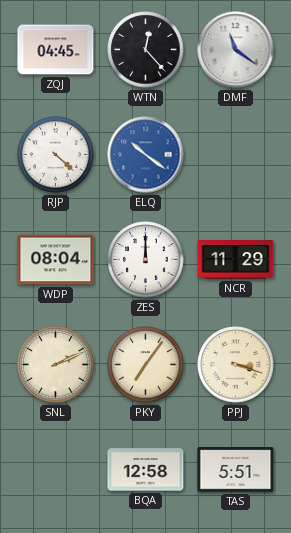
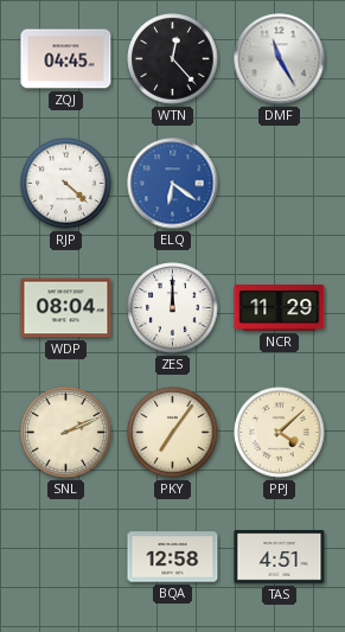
DMF: 11:21 -> 11:25 (280, 59)
ELQ: 10:21 -> 6:21 (173, 184)
PPJ: 3:18 -> 4:08 (280, 433)
TAS: 5:51 -> 4:51 (280, 557)
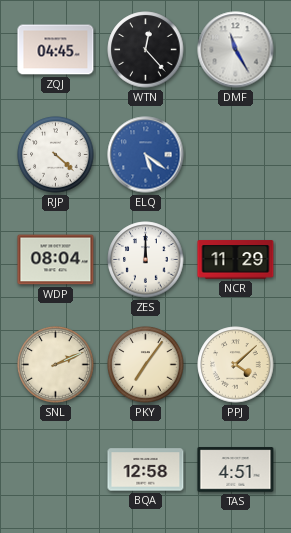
ELQ: 6:21 -> 5:21 (146, 155)
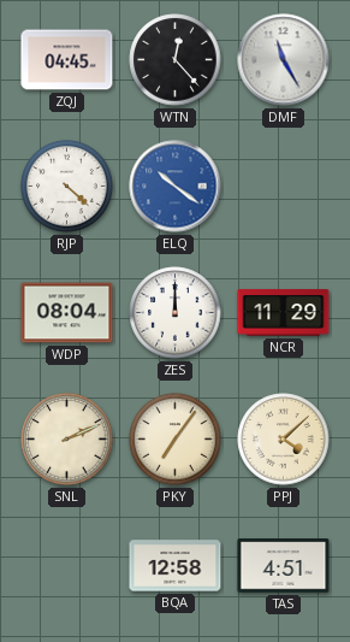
ELQ: 5:21 -> 10:21 (176, 187)
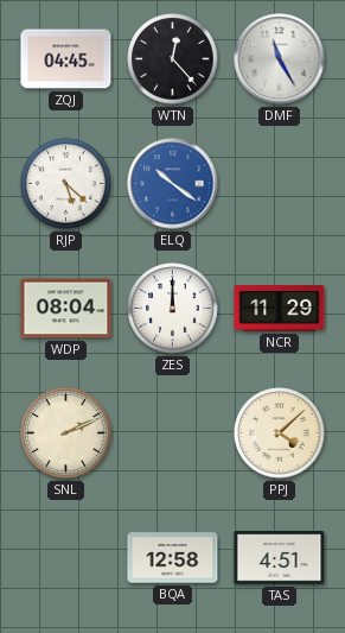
RJP: 4:22 -> 5:22 (66, 184)
PKY: 7:06 -> none (176, 440)
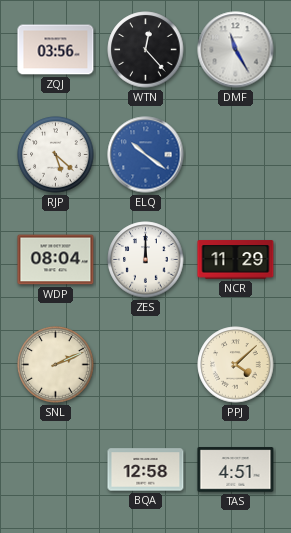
ZQJ: 04:45 -> 03:56 (56, 50)
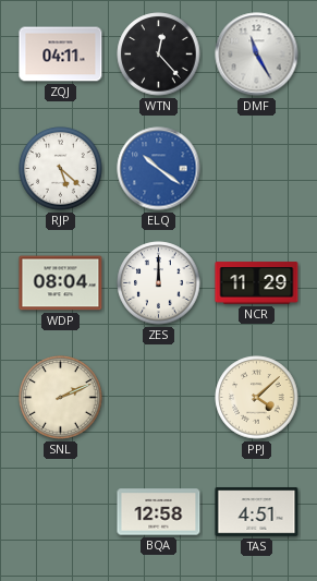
ZQJ: 03:56 -> 04:11 (61, 55)
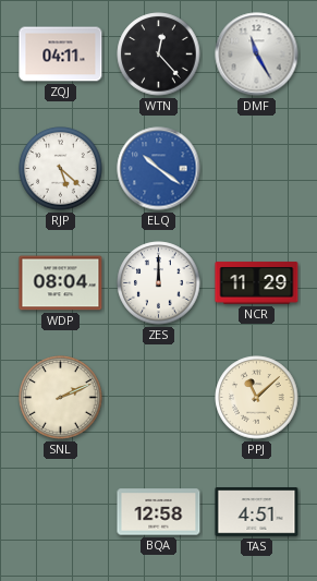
PPJ: 4:08 -> 11:08 (257, 398)
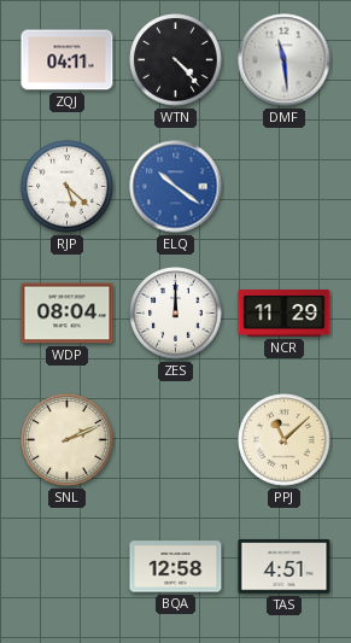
WTN: 12:23 -> 4:23 (176, 60)
DMF: 11:25 -> 11:29 (285, 60)
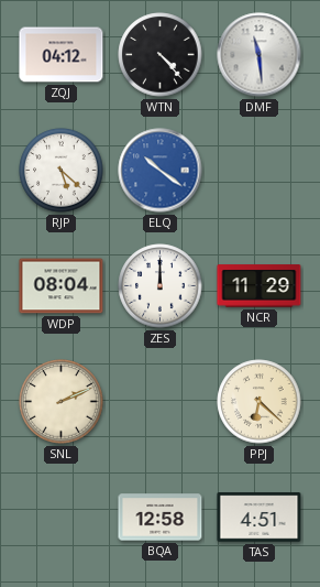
ZQJ: 04:11 -> 04:12 (62, 55)
PPJ: 11:08 -> 6:22 (260, 402)
